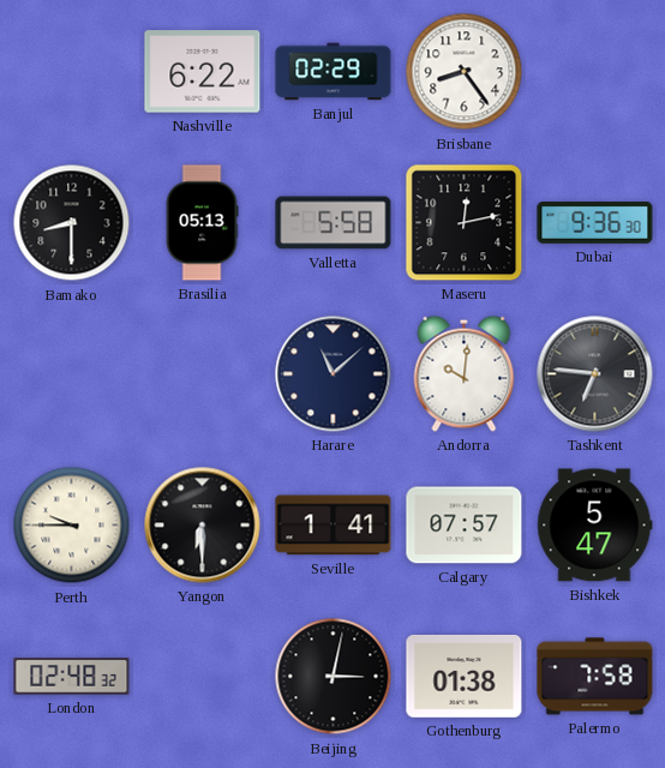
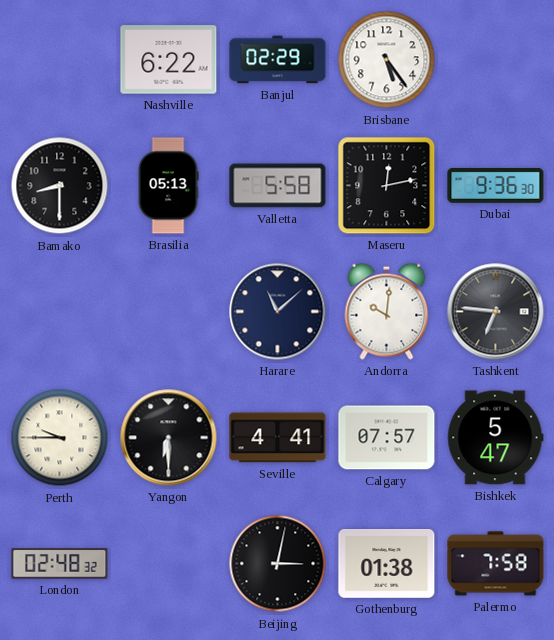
Brisbane: 8:24 -> 5:24 (387, 60)
Seville: 1:41 -> 4:41 (278, 438)
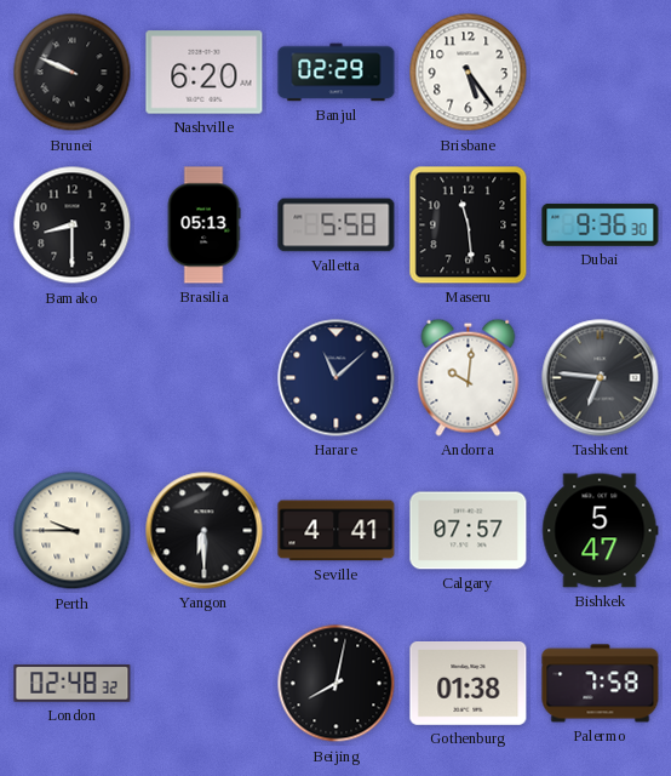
Brunei: none -> 9:49 (73, 73)
Nashville: 6:22 -> 6:20 (205, 73)
Maseru: 12:13 -> 11:29 (469, 226)
Beijing: 3:02 -> 8:02 (337, 684)
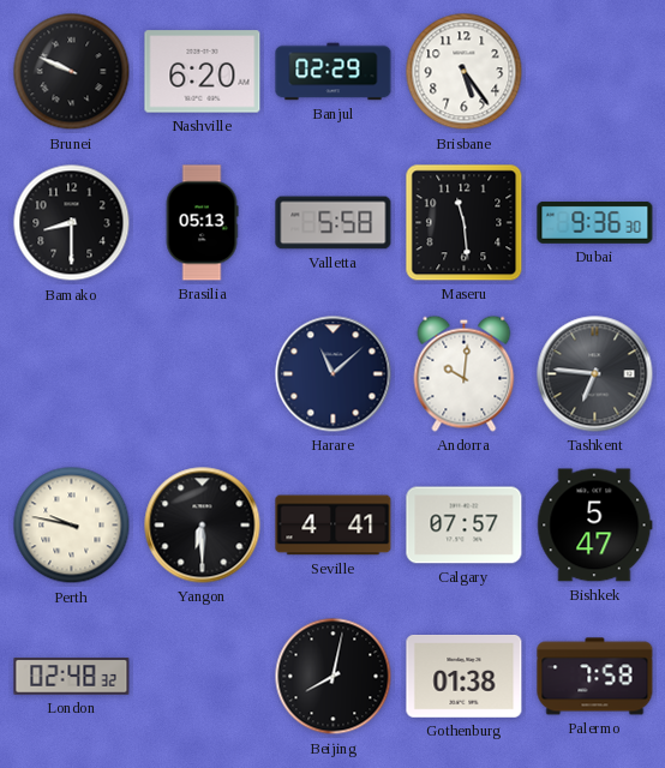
Perth: 9:45 -> 9:47 (72, 526)
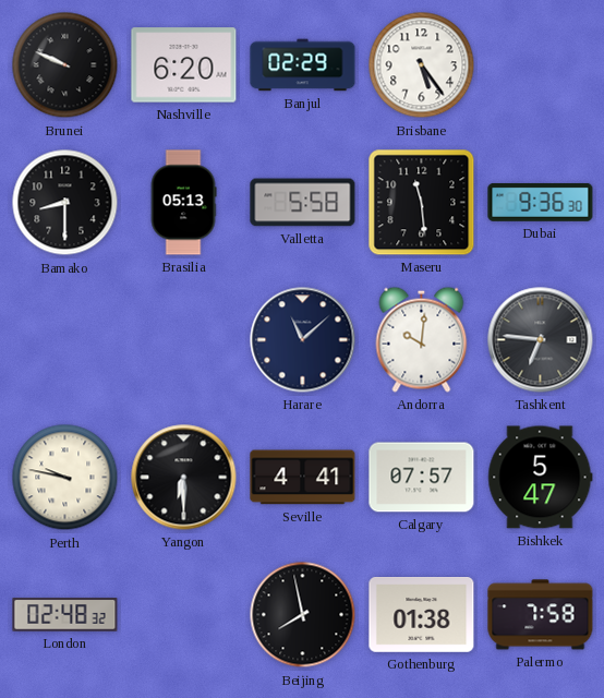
Beijing: 8:02 -> 7:58 (303, 615)
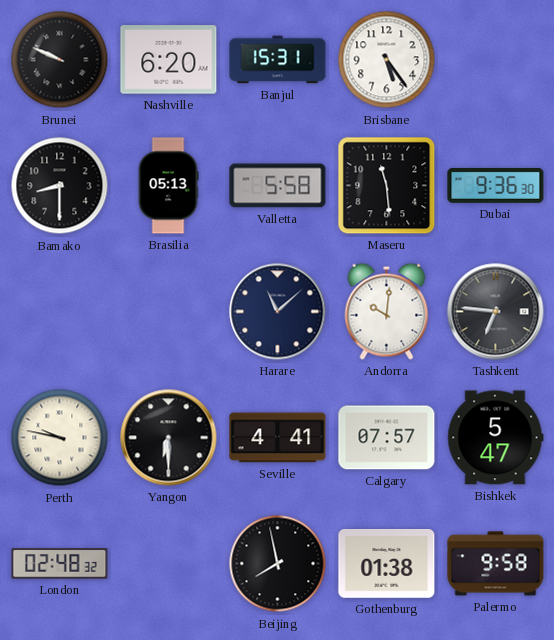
Banjul: 02:29 -> 15:31 (278, 60)
Palermo: 7:58 -> 9:58 (496, 564)
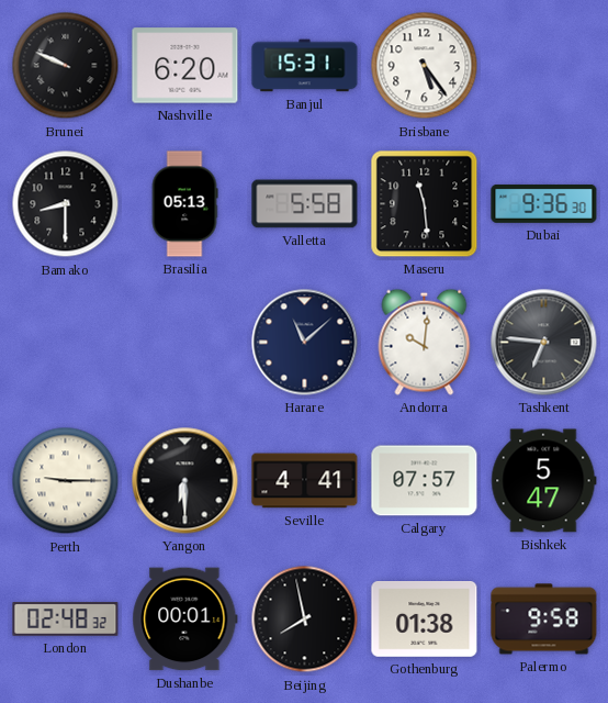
Perth: 9:47 -> 9:15 (66, 481)
Dushanbe: none -> 00:01 (185, 620)
